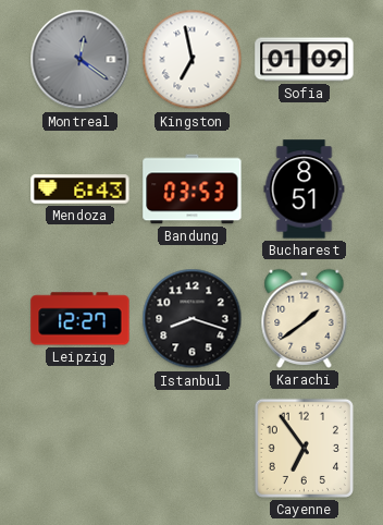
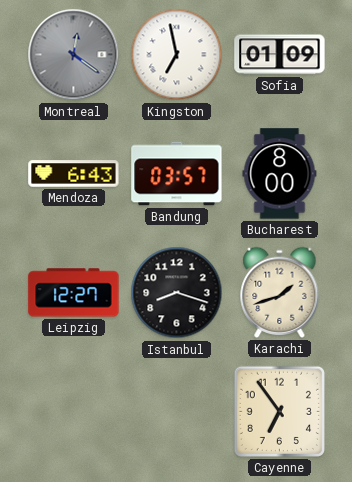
Bandung: 03:53 -> 03:57 (177, 174)
Bucharest: 8:51 -> 8:00 (280, 174)
Karachi: 1:39 -> 1:42 (280, 292)
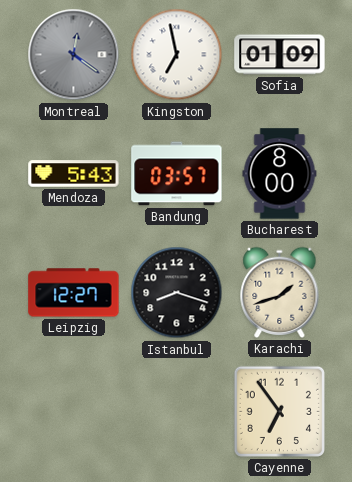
Mendoza: 6:43 -> 5:43 (74, 174)
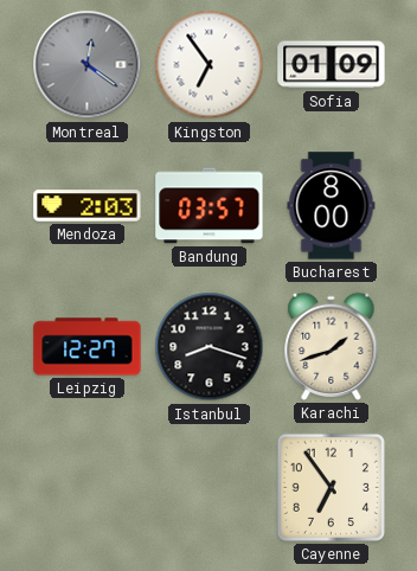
Kingston: 6:58 -> 6:54 (210, 65)
Mendoza: 5:43 -> 2:03 (88, 206)
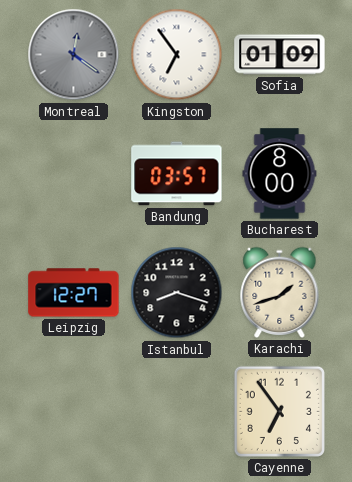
Mendoza: 2:03 -> none (88, 206)
